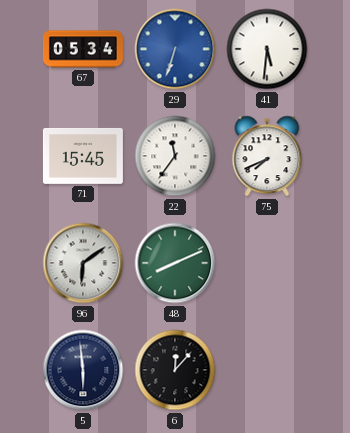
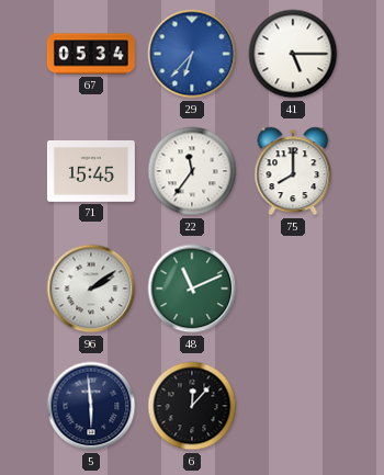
29: 6:33 -> 6:37 (192, 54)
41: 5:31 -> 5:15 (293, 54)
75: 7:41 -> 8:00 (293, 171)
96: 6:09 -> 2:09 (91, 289)
48: 8:11 -> 11:11 (192, 289)
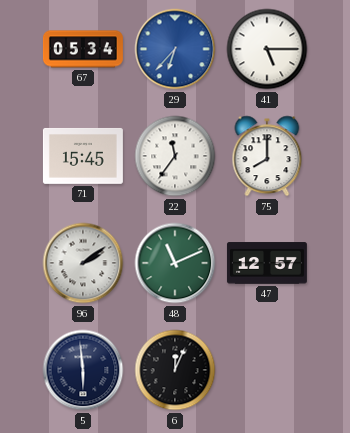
47: none -> 12:57 (267, 263)
6: 12:07 -> 12:04 (175, 370)
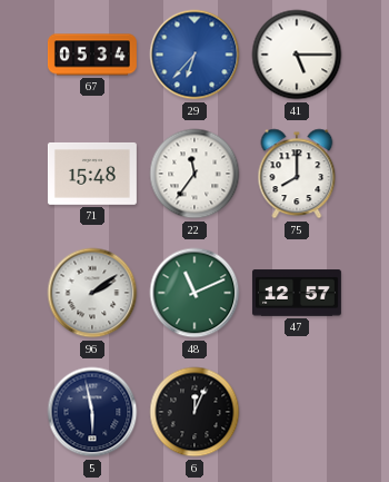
71: 15:45 -> 15:48 (92, 174)
5: 5:59 -> 5:58 (92, 412)
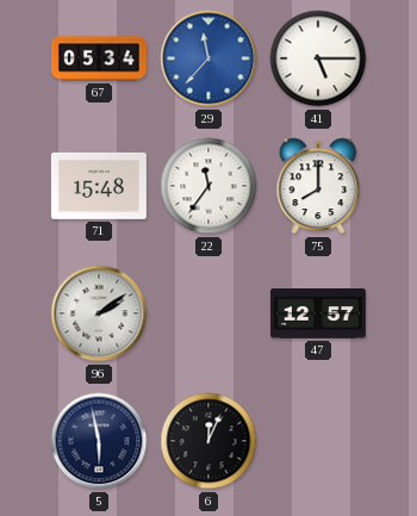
29: 6:37 -> 11:37 (208, 58)
48: 11:11 -> none (194, 293)
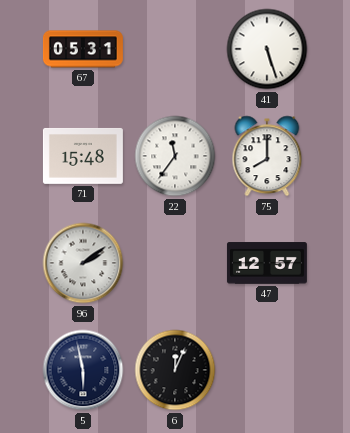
67: 05:34 -> 05:31 (83, 49)
29: 11:37 -> none (208, 58)
41: 5:15 -> 5:27 (267, 49)
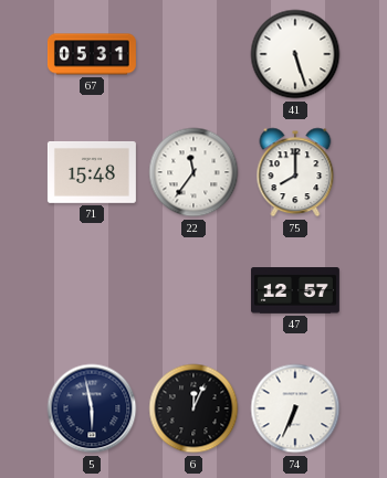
96: 2:09 -> none (83, 263)
74: none -> 6:34 (295, 408)
